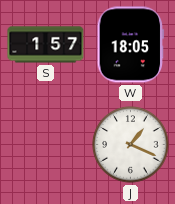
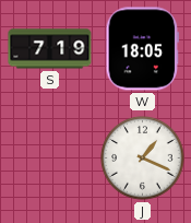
S: 1:57 -> 7:19 (50, 49)
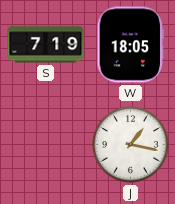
J: 1:19 -> 1:17 (131, 145)
